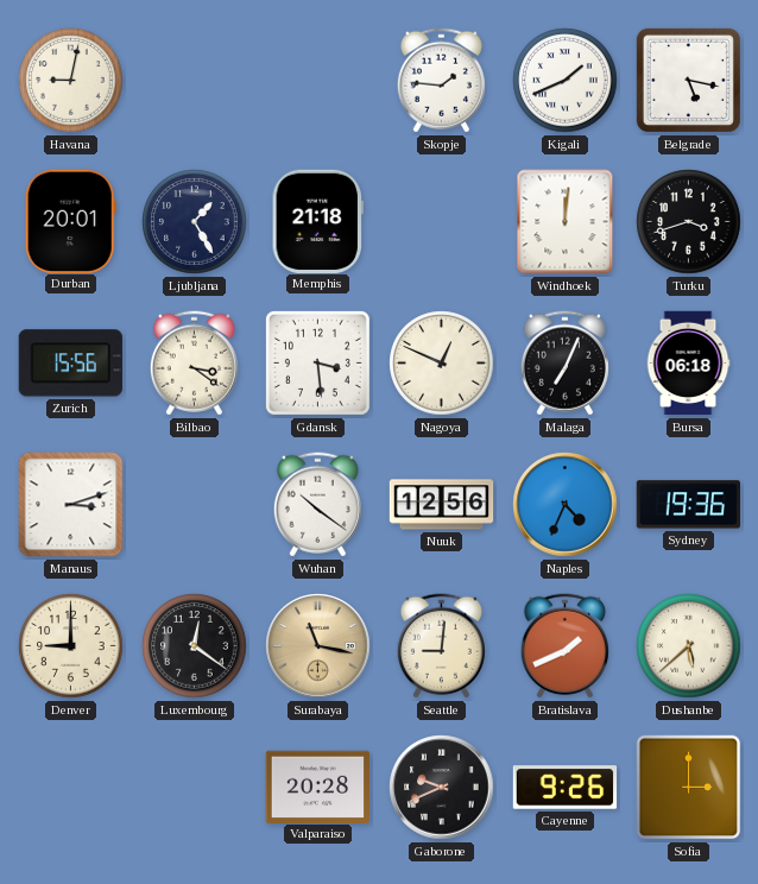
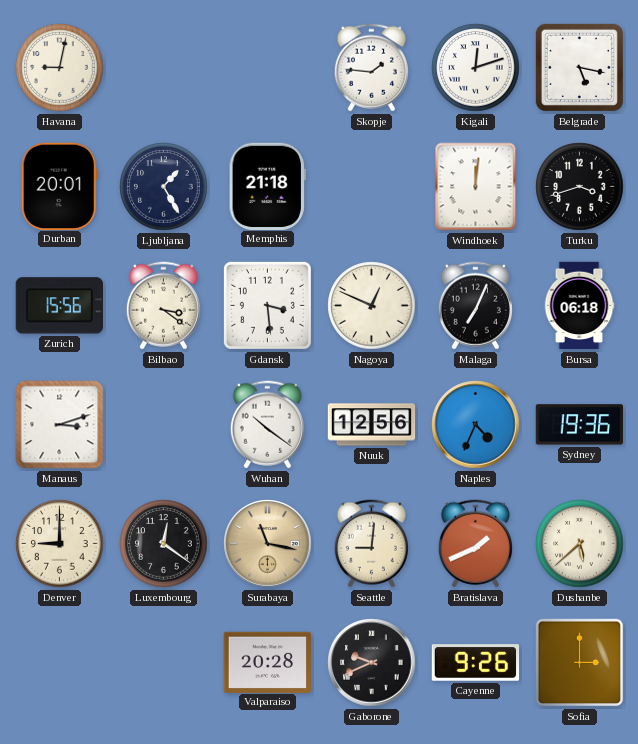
Kigali: 1:41 -> 12:12 (476, 68)
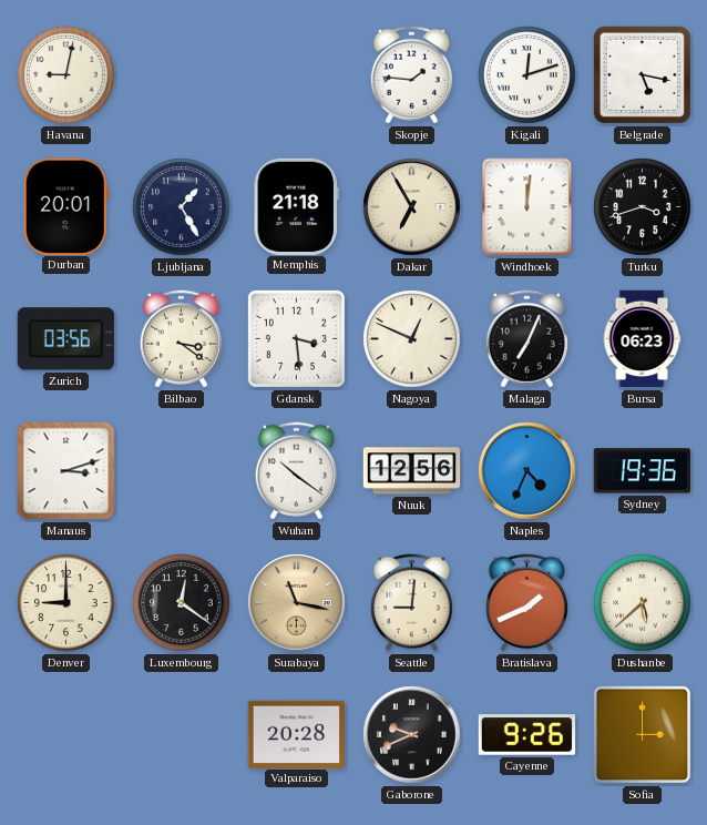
Dakar: none -> 6:55 (412, 207)
Zurich: 15:56 -> 03:56 (65, 339)
Bursa: 06:18 -> 06:23 (642, 339)
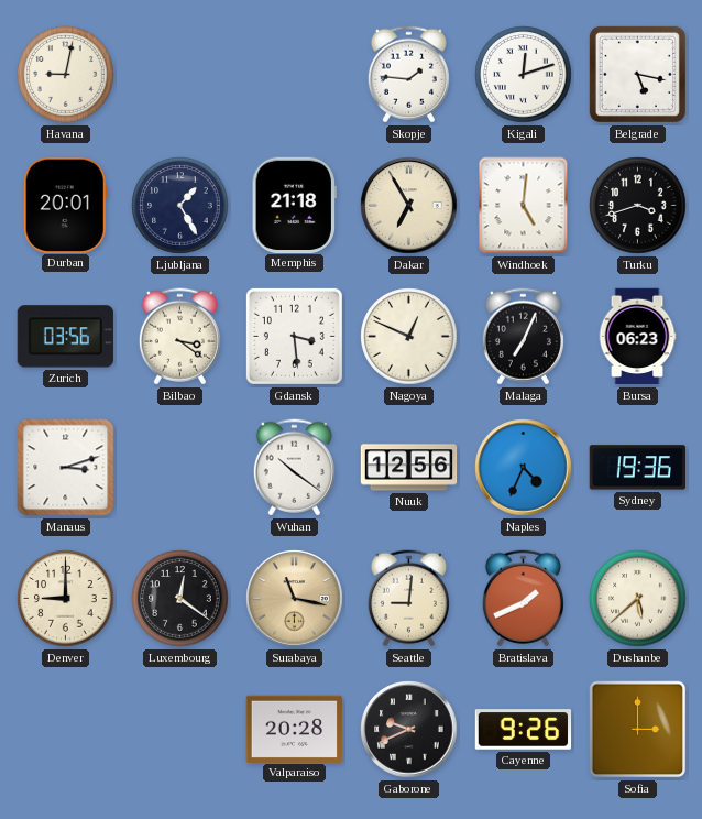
Windhoek: 12:01 -> 5:01 (524, 206)
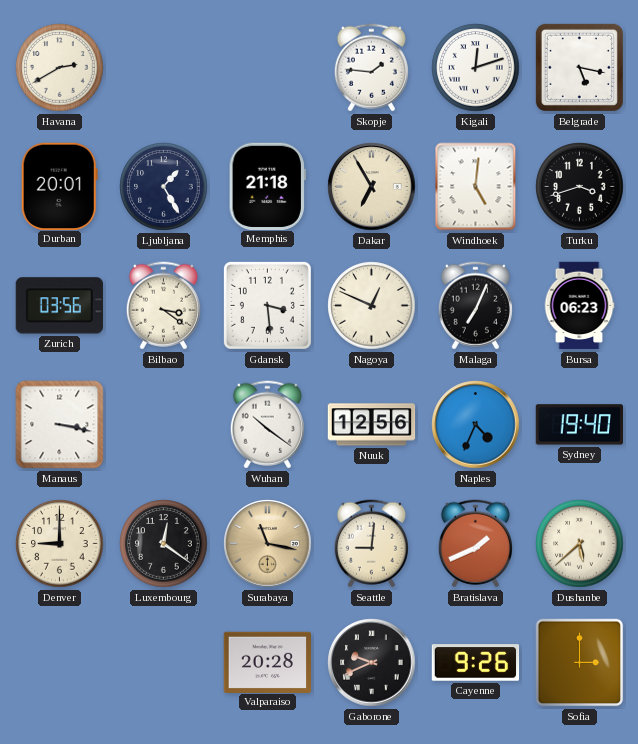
Havana: 9:02 -> 2:40 (60, 68)
Manaus: 3:12 -> 3:17 (60, 425)
Sydney: 19:36 -> 19:40 (579, 425)
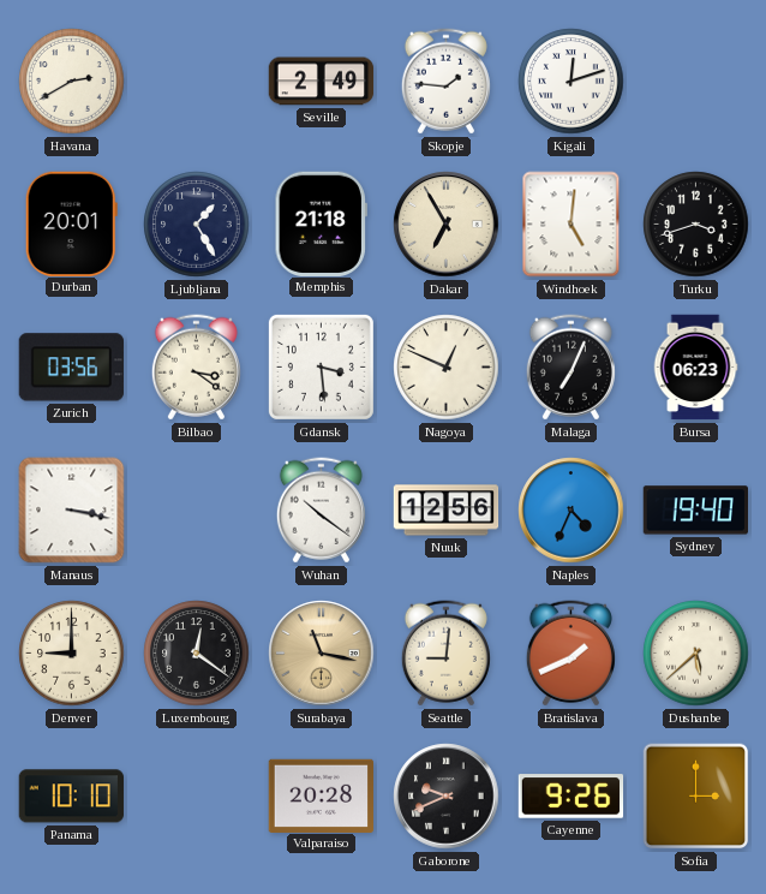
Seville: none -> 2:49 (322, 82)
Belgrade: 5:17 -> none (579, 67)
Panama: none -> 10:10 (71, 797)
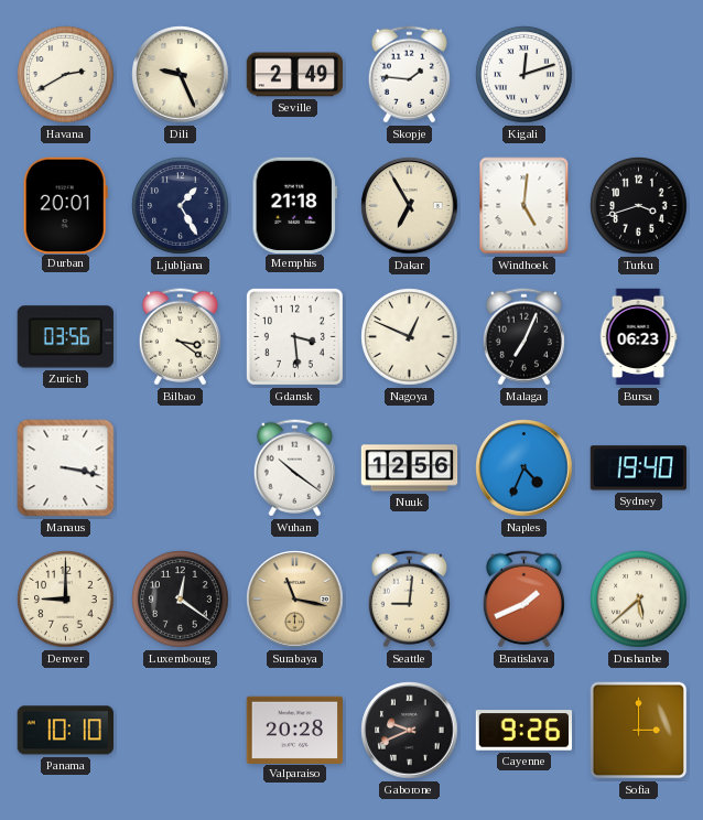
Dili: none -> 9:26 (181, 75)
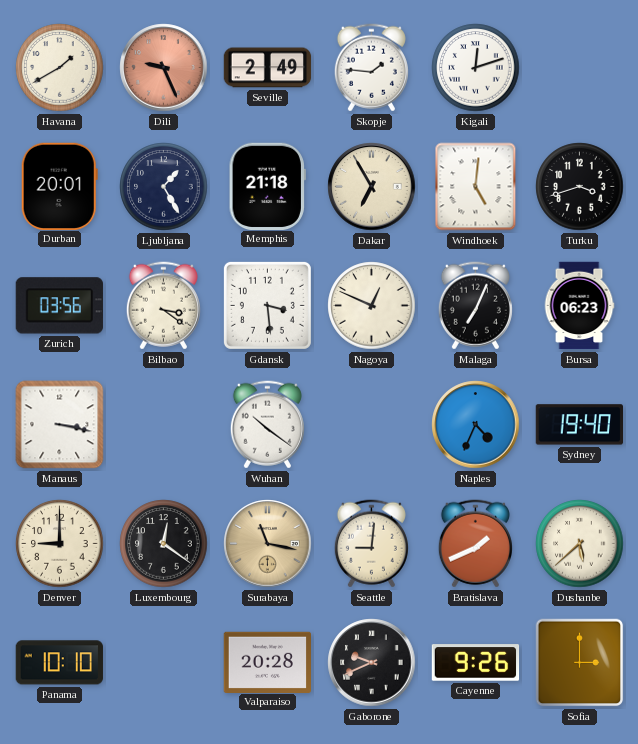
Havana: 2:40 -> 1:40 (60, 68)
Dili dial: cream -> salmon (164, 68)
Nuuk: 12:56 -> none (410, 468)
